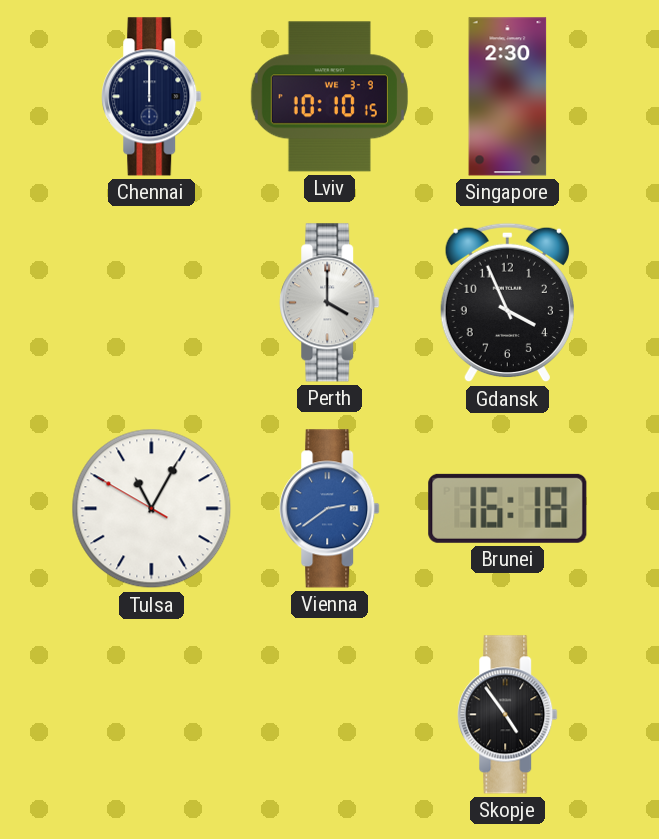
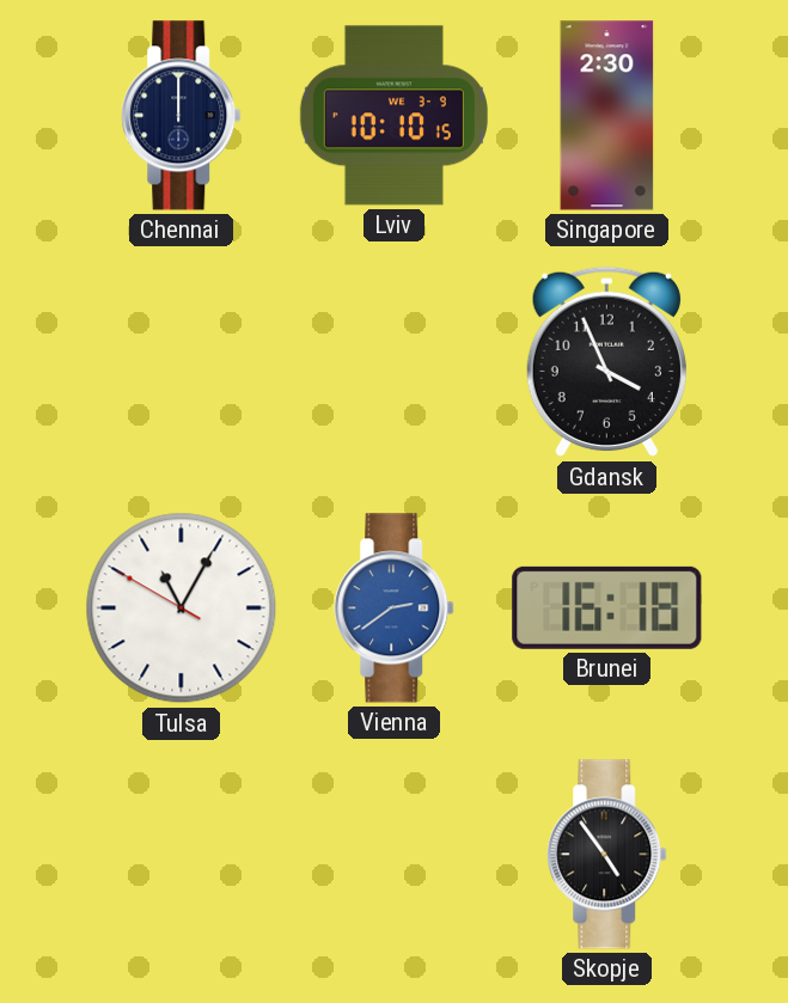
Perth: 4:00 -> none (330, 303)
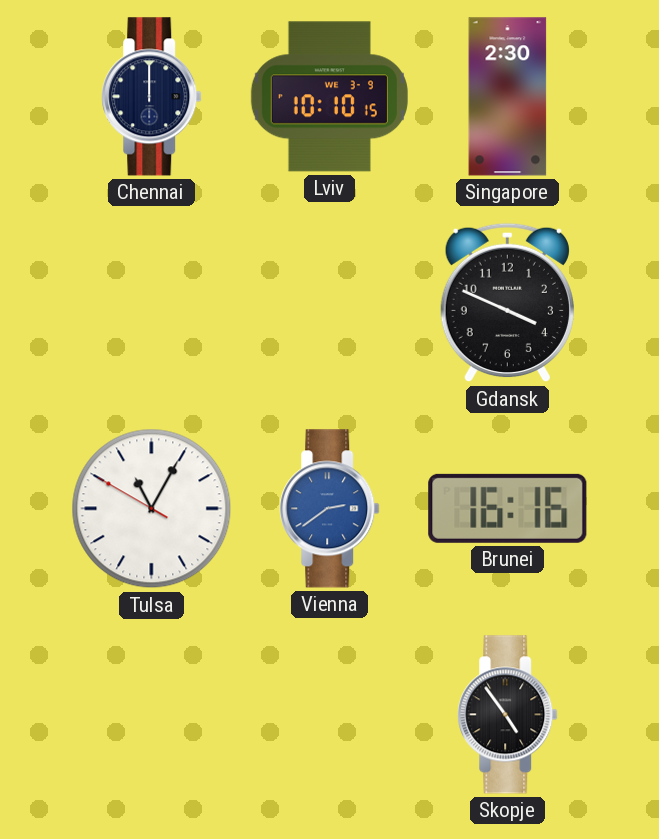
Gdansk: 3:56 -> 3:49 (507, 303)
Brunei: 16:18 -> 16:16 (508, 508)
